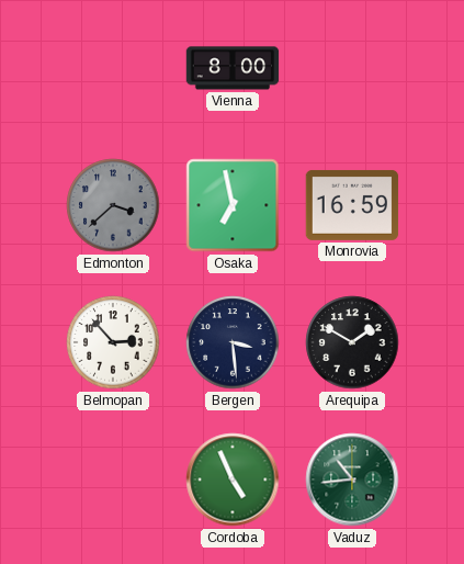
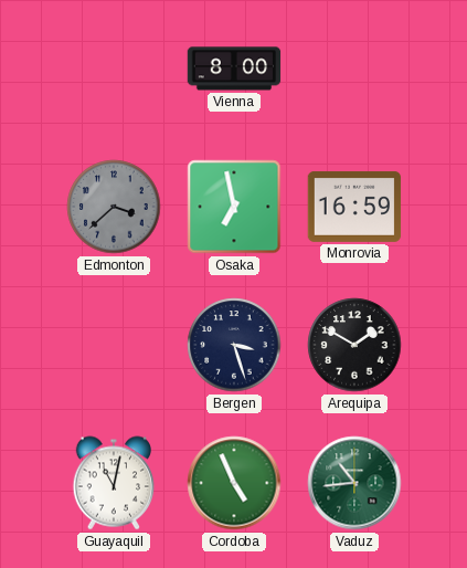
Belmopan: 2:53 -> none (113, 342)
Bergen: 3:29 -> 3:27 (234, 345)
Guayaquil: none -> 11:02 (114, 483)
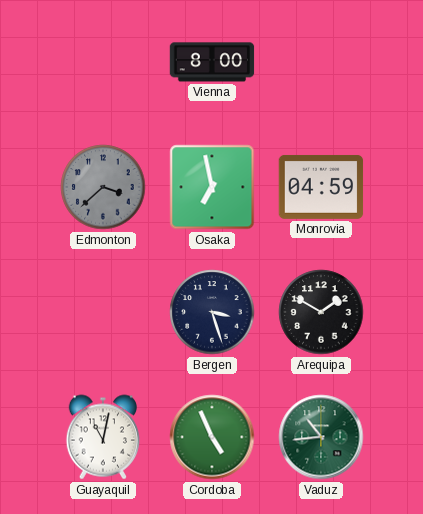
Monrovia: 16:59 -> 04:59 (321, 187)
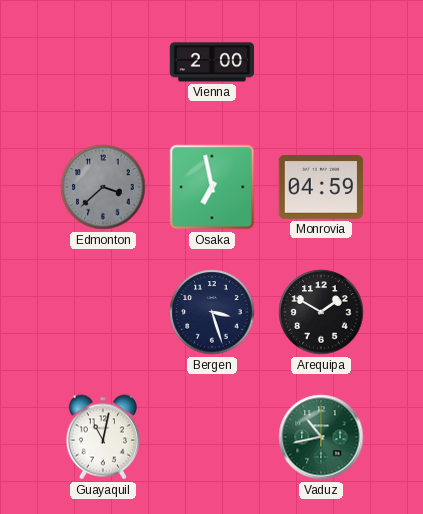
Vienna: 8:00 -> 2:00 (212, 62)
Cordoba: 4:56 -> none (212, 437)
Vaduz: 10:44 -> 10:43 (321, 437)
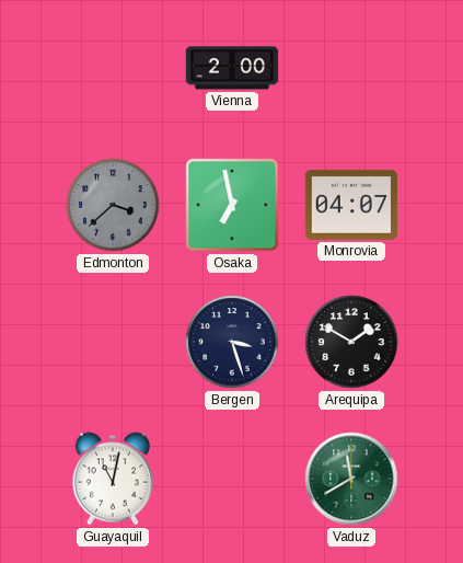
Monrovia: 04:59 -> 04:07 (351, 205)
Vaduz: 10:43 -> 11:40 (351, 479)
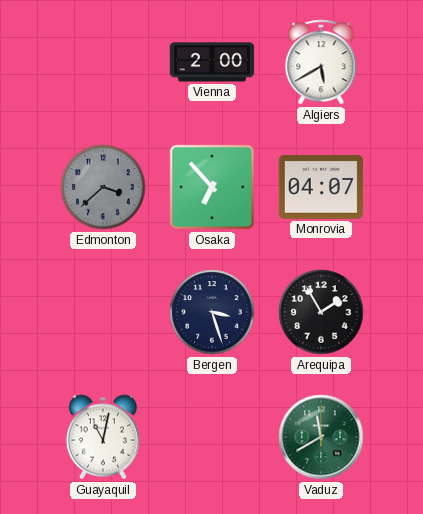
Algiers: none -> 5:40 (321, 62)
Osaka: 6:58 -> 6:53 (212, 187)
Arequipa: 1:50 -> 1:55 (321, 312)
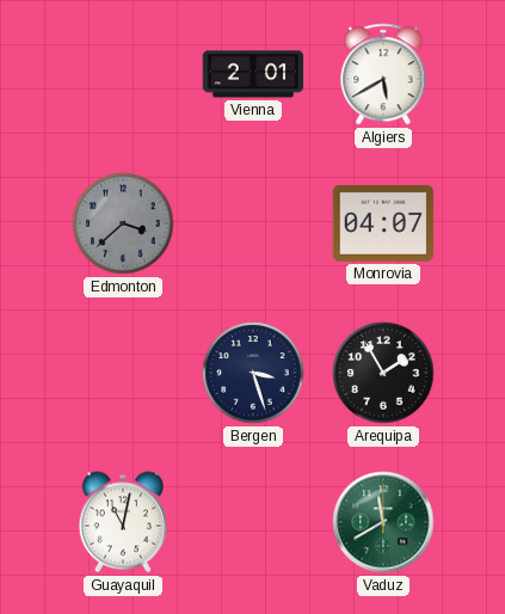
Vienna: 2:00 -> 2:01 (253, 74)
Osaka: 6:53 -> none (212, 187)
